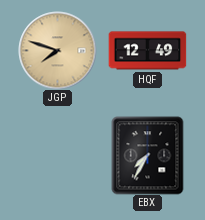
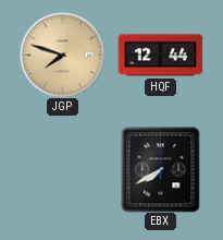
HQF: 12:49 -> 12:44 (160, 56)
EBX: 7:35 -> 7:40 (161, 169)
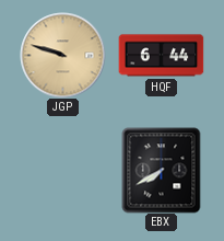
JGP: 7:48 -> 9:48 (62, 55)
HQF: 12:44 -> 6:44 (161, 56)
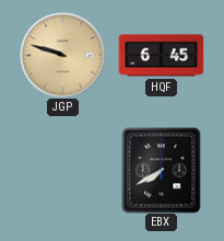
HQF: 6:44 -> 6:45 (161, 56)
